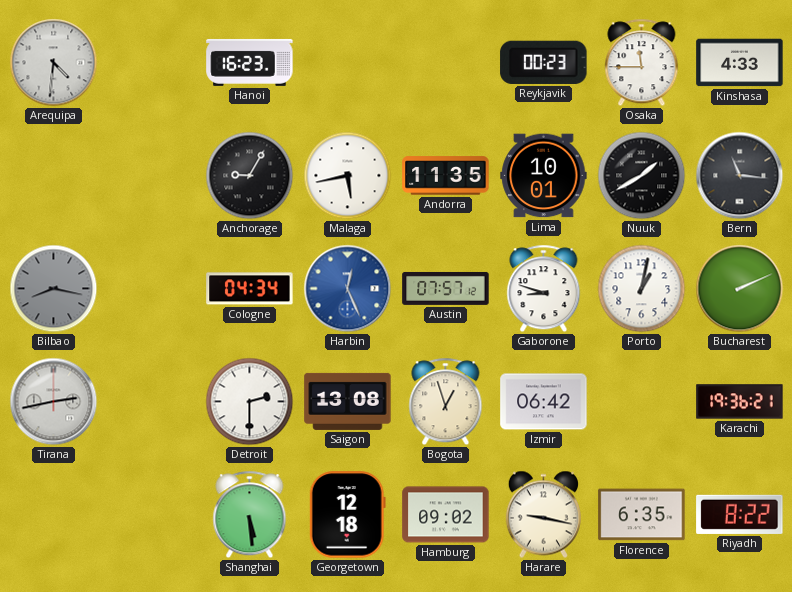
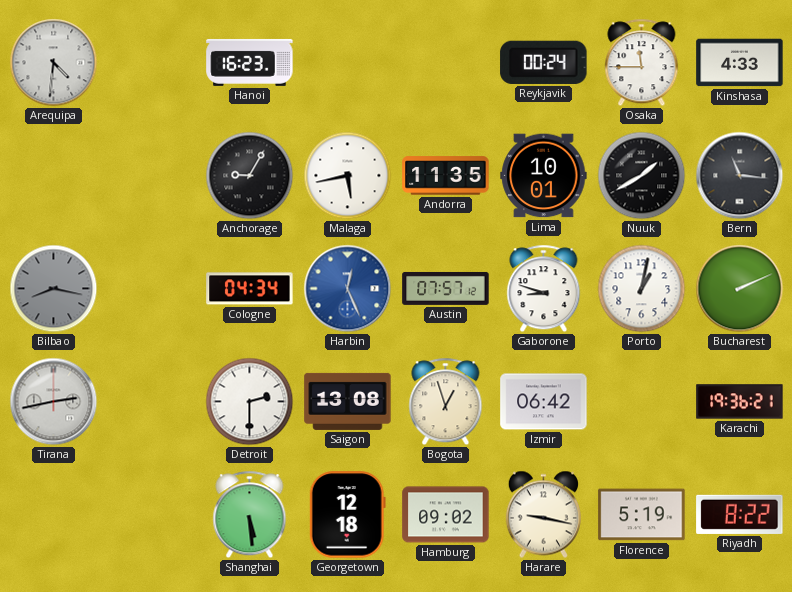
Reykjavik: 00:23 -> 00:24 (544, 62)
Florence: 6:35 -> 5:19 (642, 515)
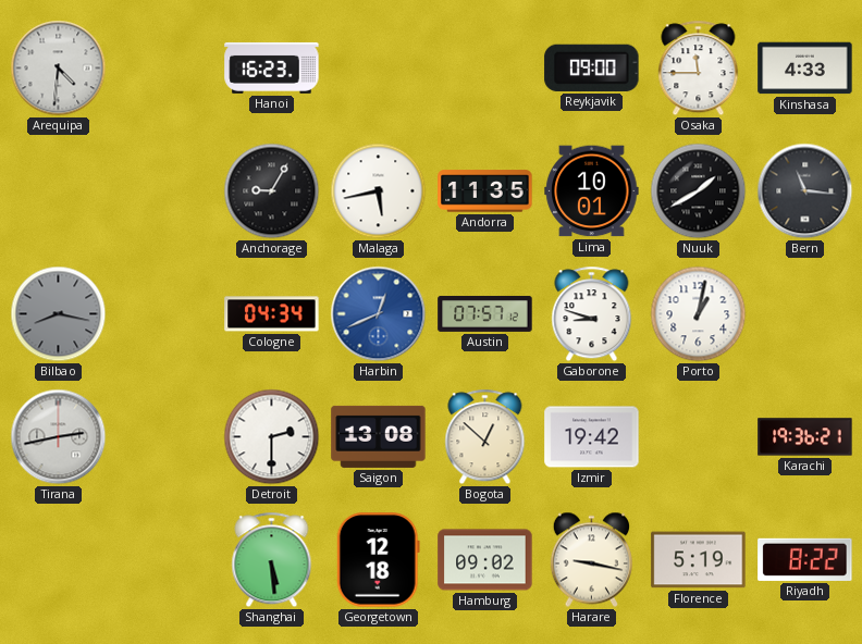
Reykjavik: 00:24 -> 09:00 (592, 67)
Harbin: 12:26 -> 12:41 (379, 314)
Bucharest: 2:11 -> none (740, 289)
Bogota: 12:57 -> 12:52 (485, 437)
Izmir: 06:42 -> 19:42 (592, 437)
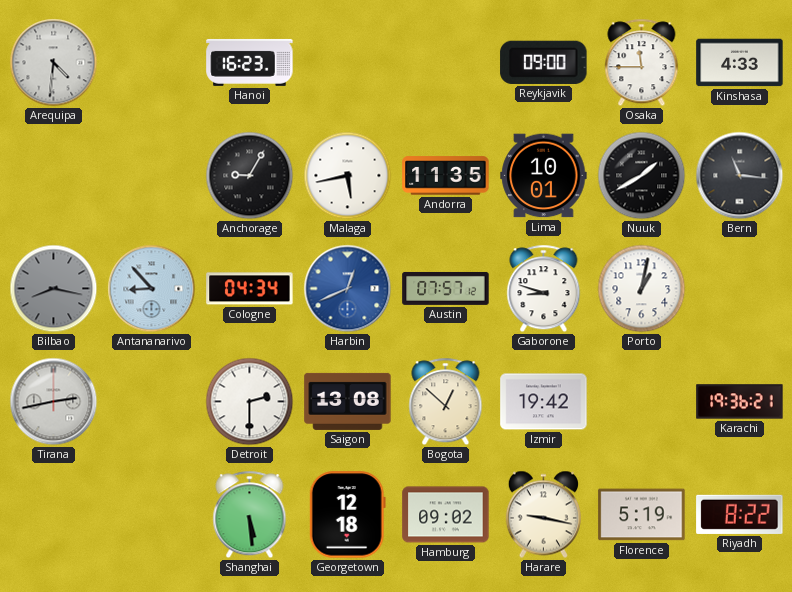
Antananarivo: none -> 8:53 (152, 289)
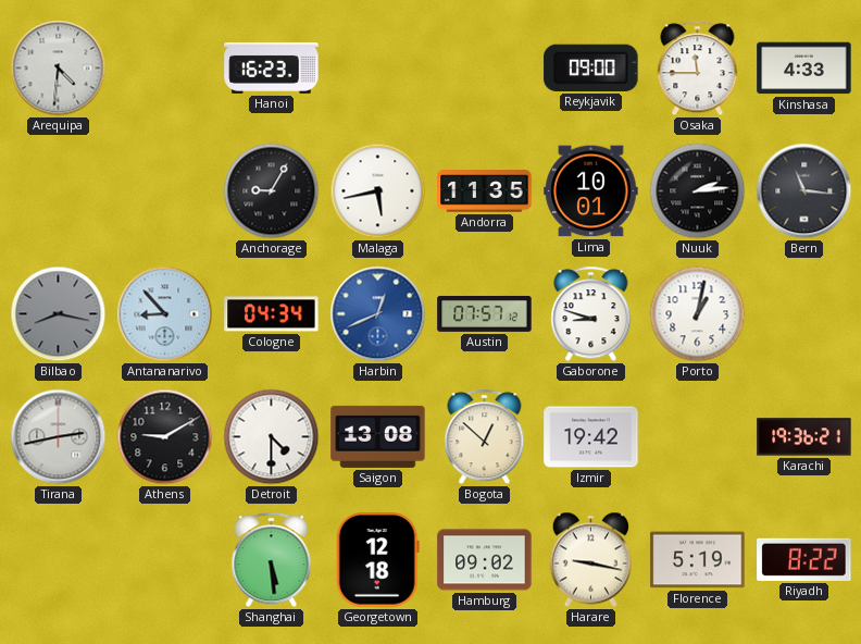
Nuuk: 1:40 -> 2:14 (698, 191)
Athens: none -> 9:10 (165, 437)
Detroit: 2:30 -> 4:30 (272, 437)
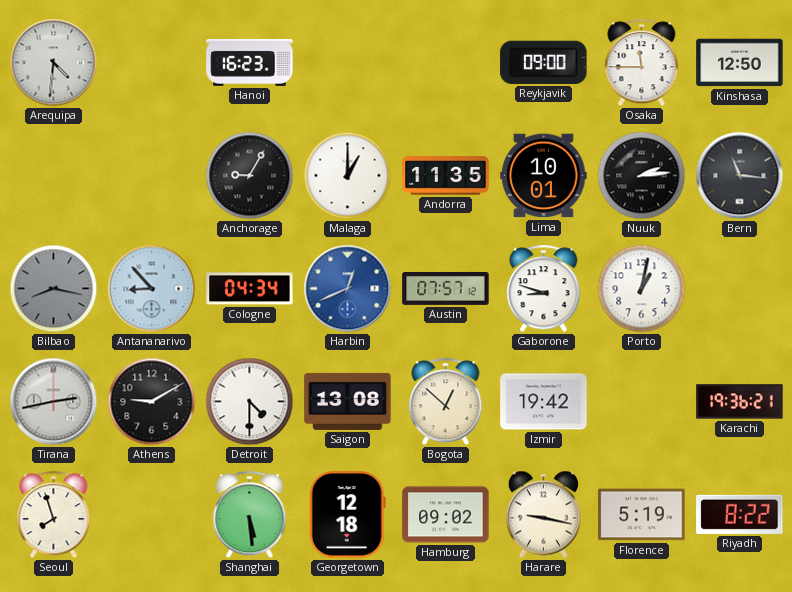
Kinshasa: 4:33 -> 12:50 (740, 63)
Malaga: 5:43 -> 1:00 (348, 176)
Seoul: none -> 7:57 (54, 515)
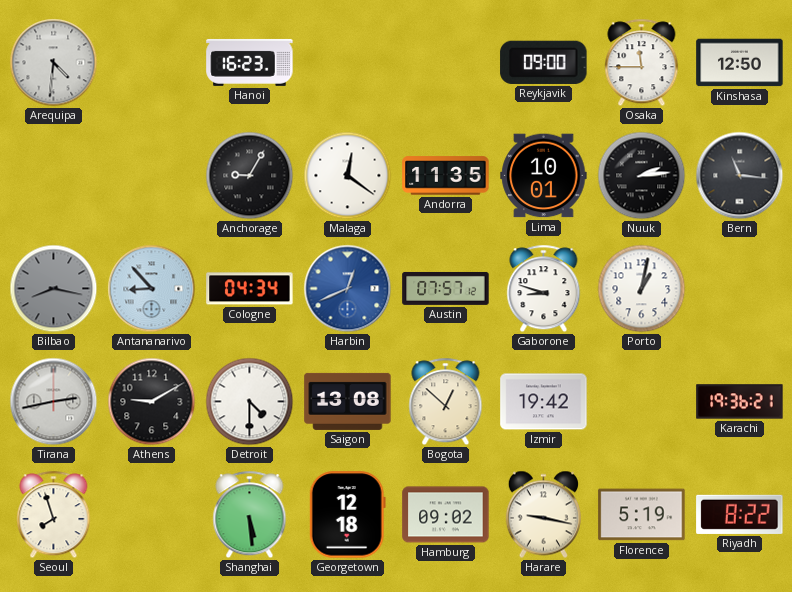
Malaga: 1:00 -> 12:21 (348, 176)
